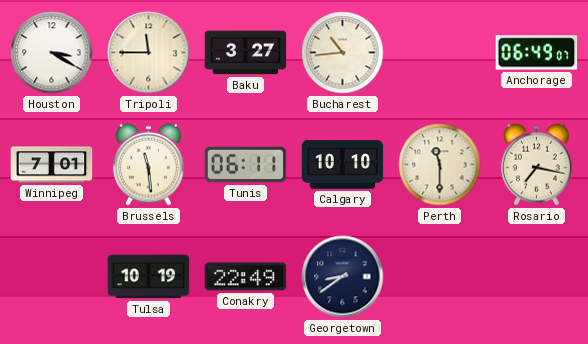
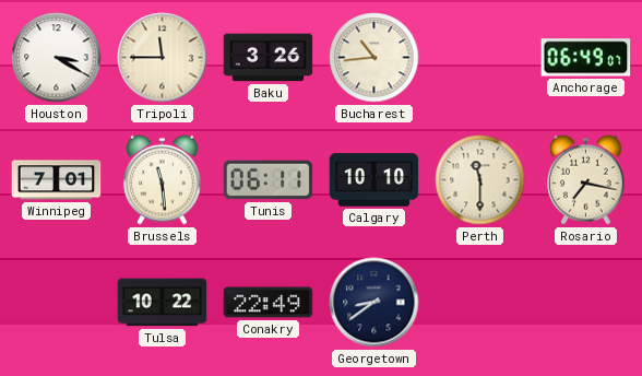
Baku: 3:27 -> 3:26 (269, 58)
Tulsa: 10:19 -> 10:22 (163, 303)
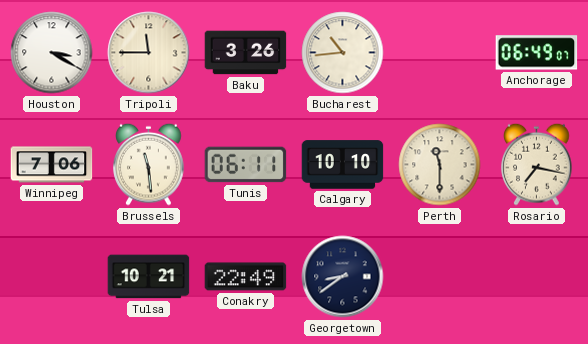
Winnipeg: 7:01 -> 7:06 (52, 165)
Tulsa: 10:22 -> 10:21 (149, 277)
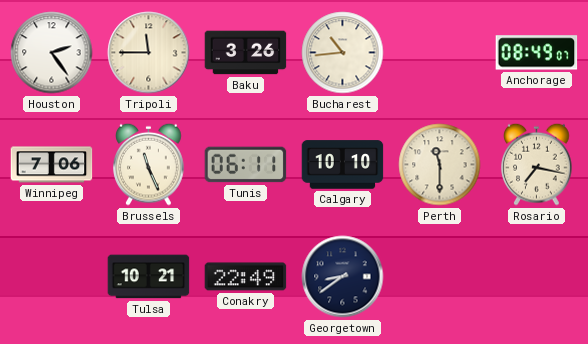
Houston: 3:20 -> 2:24 (52, 53)
Anchorage: 06:49 -> 08:49 (537, 53)
Brussels: 11:29 -> 11:26 (149, 164)
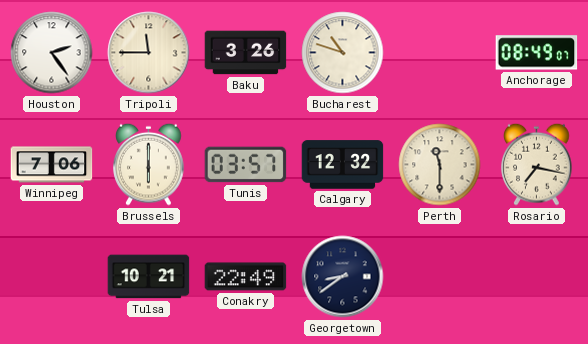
Bucharest: 10:44 -> 10:48 (343, 53)
Brussels: 11:26 -> 6:00 (149, 164)
Tunis: 06:11 -> 03:57 (246, 165)
Calgary: 10:10 -> 12:32 (343, 165)
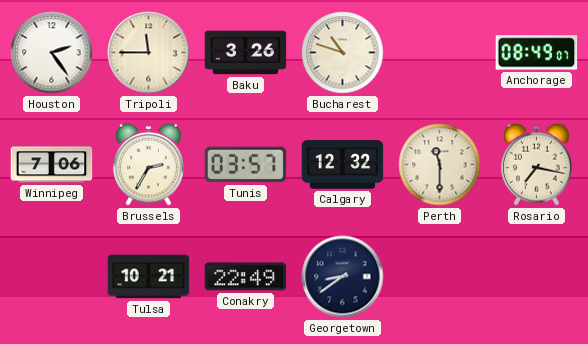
Brussels: 6:00 -> 2:35 (149, 164)
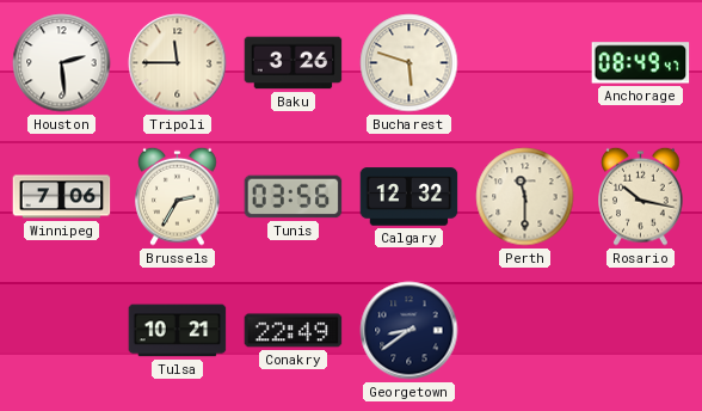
Houston: 2:24 -> 2:29 (62, 63)
Bucharest: 10:48 -> 5:48 (410, 63)
Anchorage: 08:49:07 -> 08:49:47 (641, 63)
Tunis: 03:57 -> 03:56 (294, 197)
Rosario: 7:17 -> 10:17 (641, 196)
